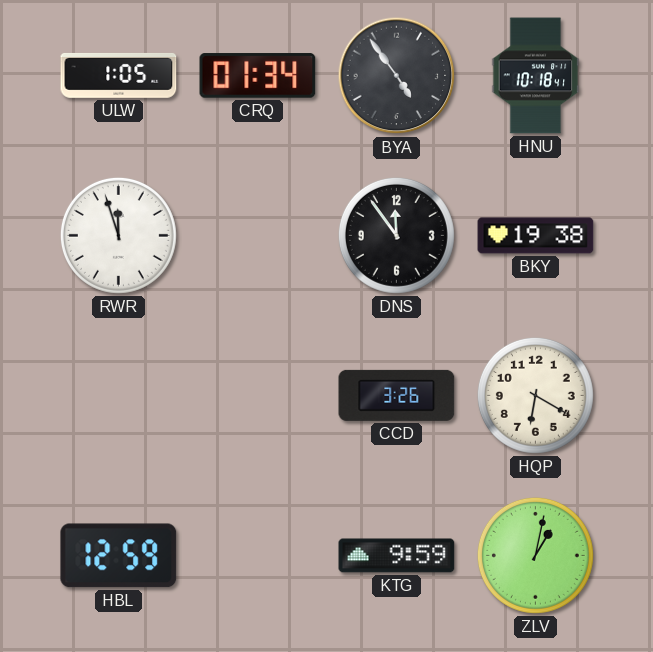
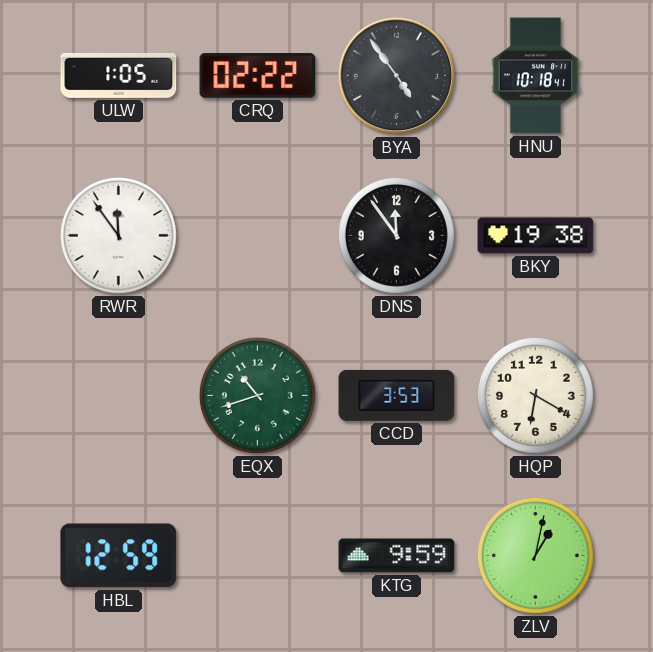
CRQ: 01:34 -> 02:22 (258, 76)
RWR: 11:57 -> 11:54 (118, 235)
EQX: none -> 10:42 (257, 395)
CCD: 3:26 -> 3:53 (397, 395)
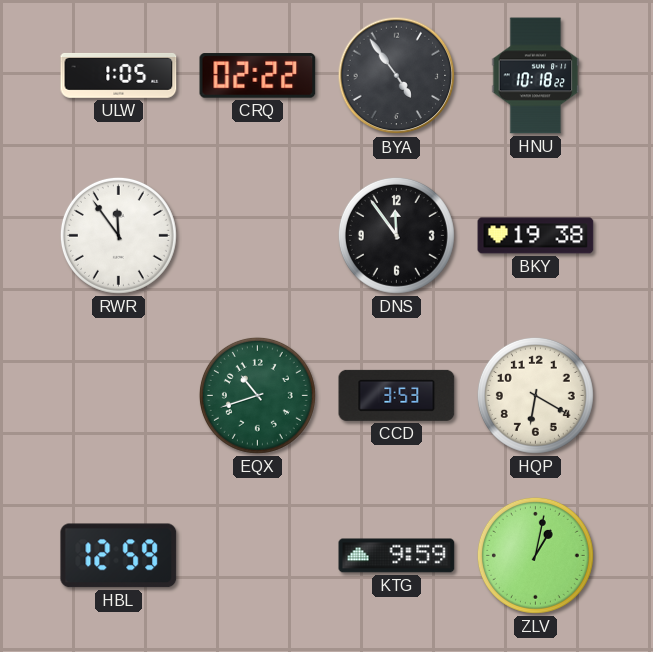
HNU: 10:18:41 -> 10:18:22 (536, 76)
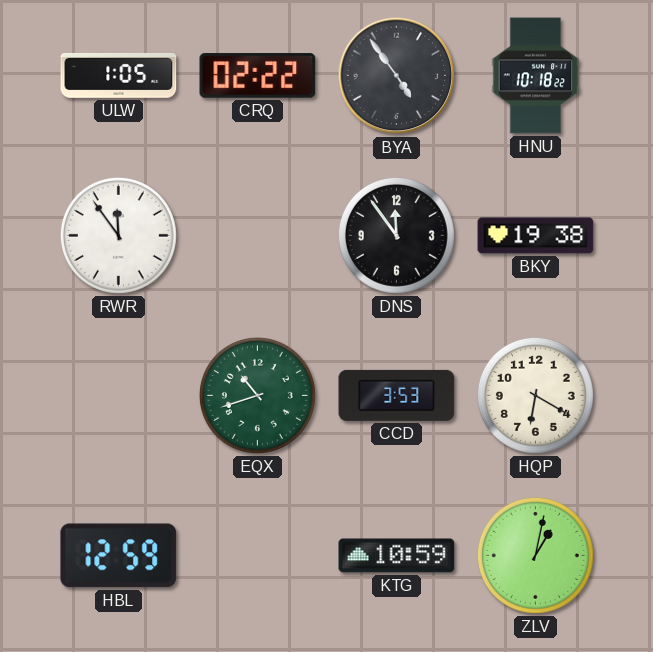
KTG: 9:59 -> 10:59 (397, 556)
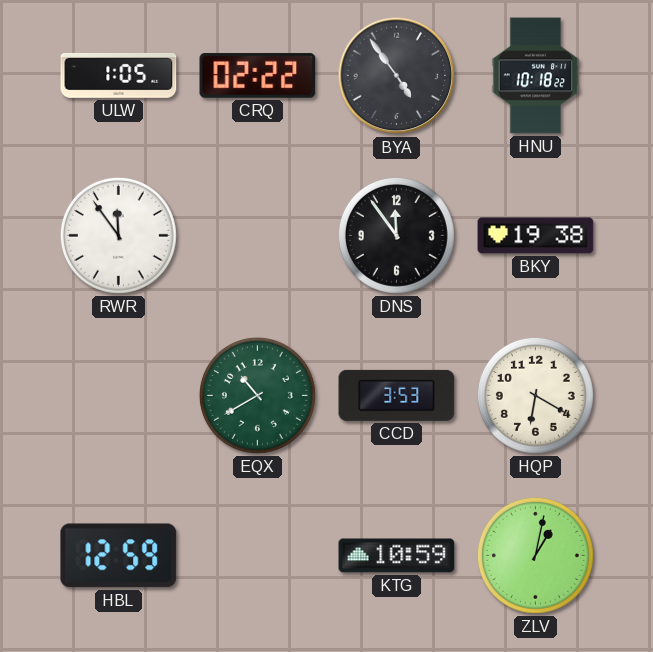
EQX: 10:42 -> 10:40 (257, 395)
